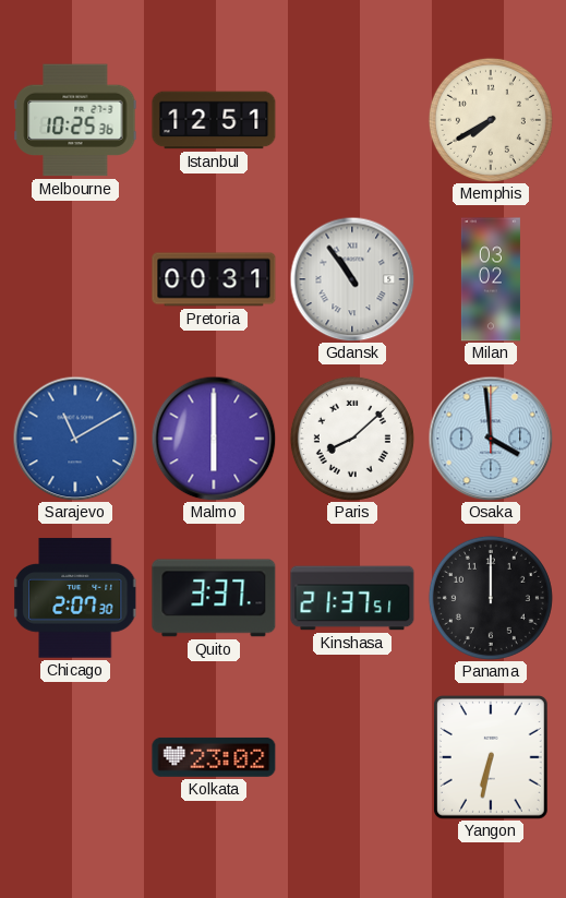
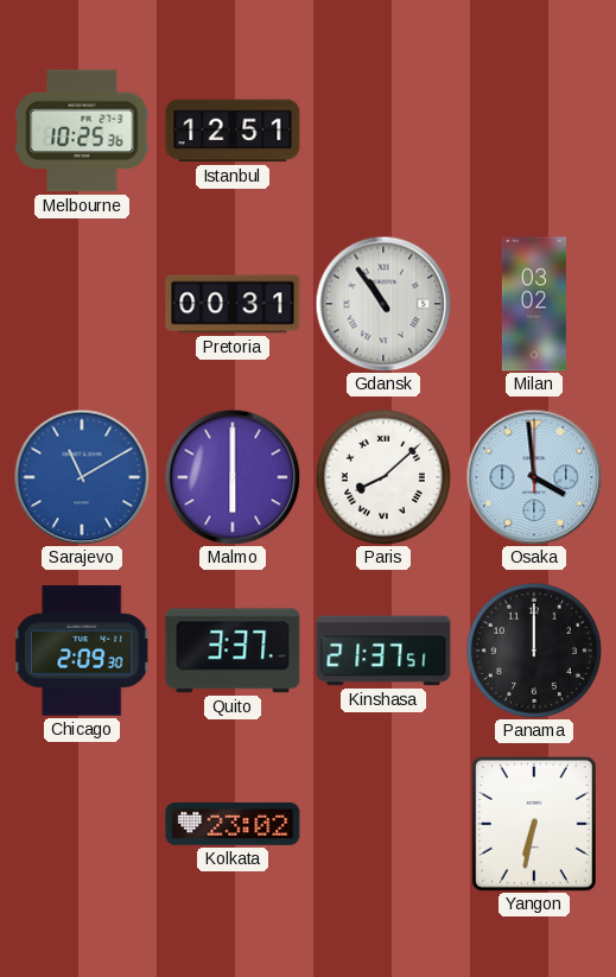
Memphis: 7:40 -> none (491, 120)
Chicago: 2:07 -> 2:09 (83, 651)
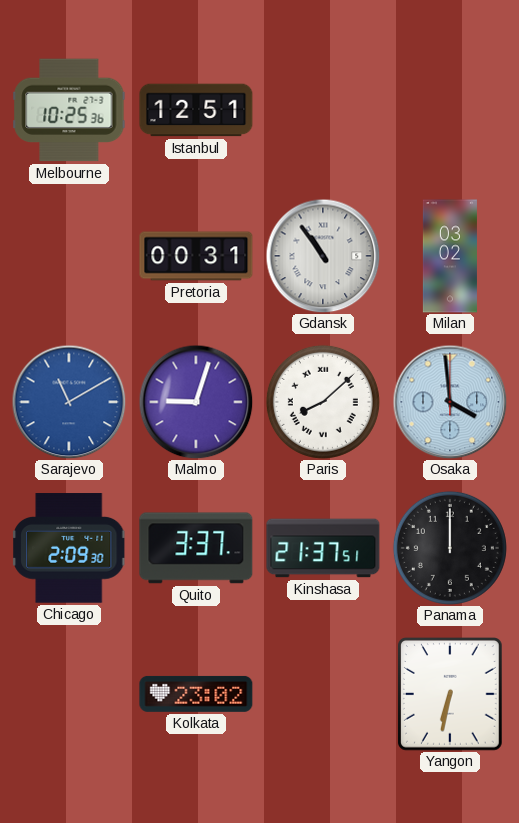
Malmo: 6:00 -> 9:03 (196, 402)
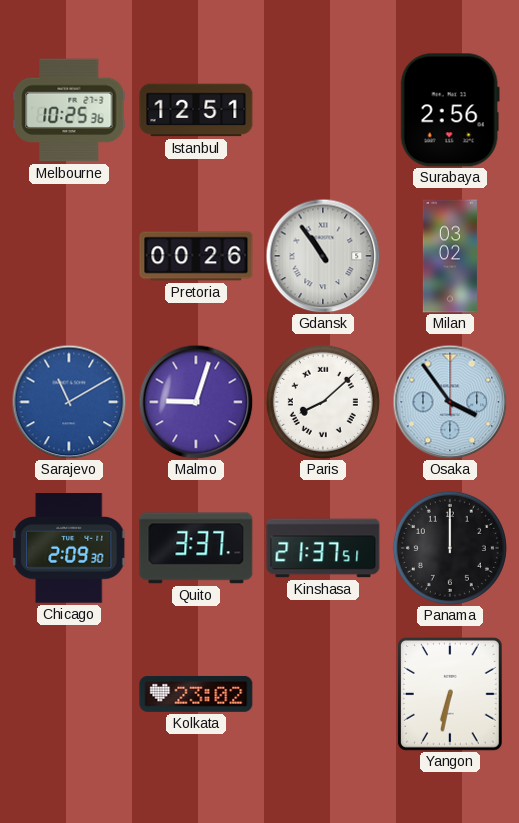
Surabaya: none -> 2:56 (450, 110)
Pretoria: 00:31 -> 00:26 (196, 256)
Osaka: 3:59 -> 3:54 (450, 402)
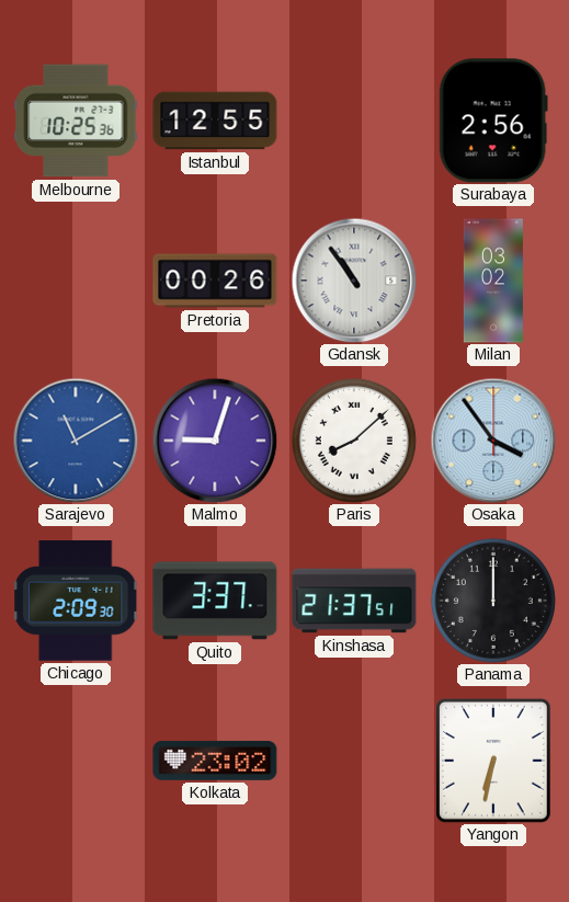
Istanbul: 12:51 -> 12:55 (215, 121)
